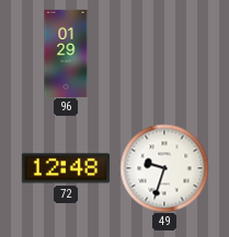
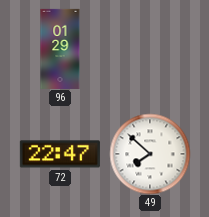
72: 12:48 -> 22:47 (60, 154)
49: 9:33 -> 7:52 (150, 154)
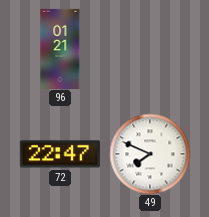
96: 01:29 -> 01:21 (60, 49)
49: 7:52 -> 7:49 (150, 154)
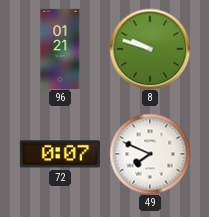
8: none -> 9:48 (150, 49)
72: 22:47 -> 0:07 (60, 154)
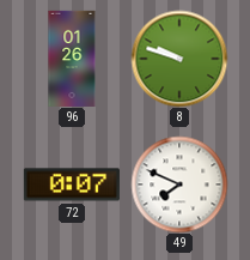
96: 01:21 -> 01:26 (72, 59)
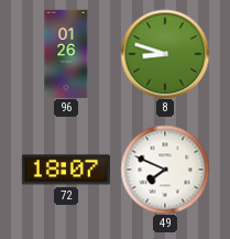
8: 9:48 -> 8:48 (165, 54)
72: 0:07 -> 18:07 (66, 170)
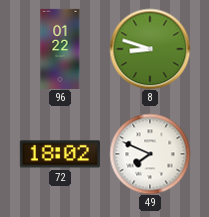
96: 01:26 -> 01:22 (60, 49)
72: 18:07 -> 18:02 (60, 154)
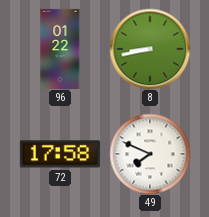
8: 8:48 -> 8:43 (150, 49)
72: 18:02 -> 17:58 (60, 154)
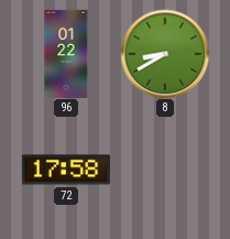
8: 8:43 -> 8:40 (165, 54)
49: 7:49 -> none (150, 154)
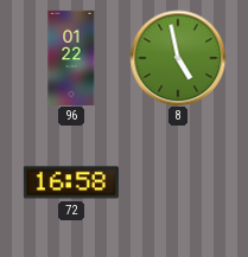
8: 8:40 -> 4:58 (178, 58)
72: 17:58 -> 16:58 (71, 182)
